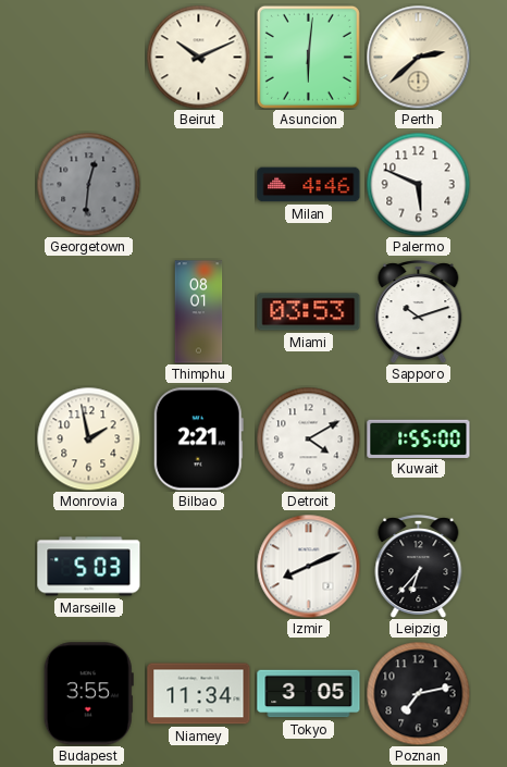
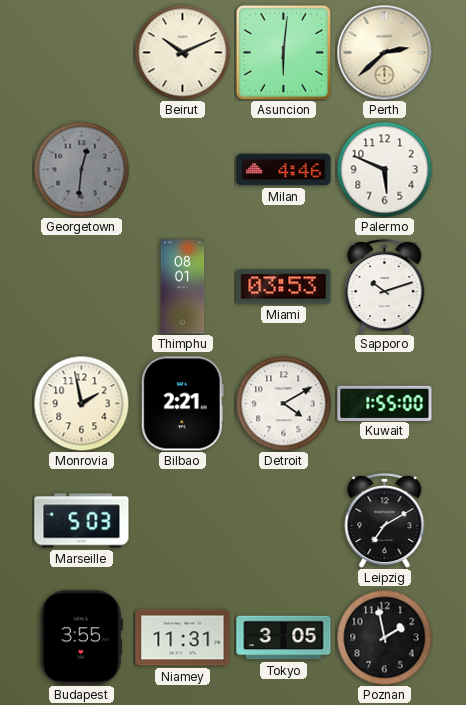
Izmir: 8:11 -> none (308, 566)
Leipzig: 6:37 -> 7:10 (385, 521)
Niamey: 11:34 -> 11:31 (183, 638)
Poznan: 7:13 -> 1:58 (384, 637)
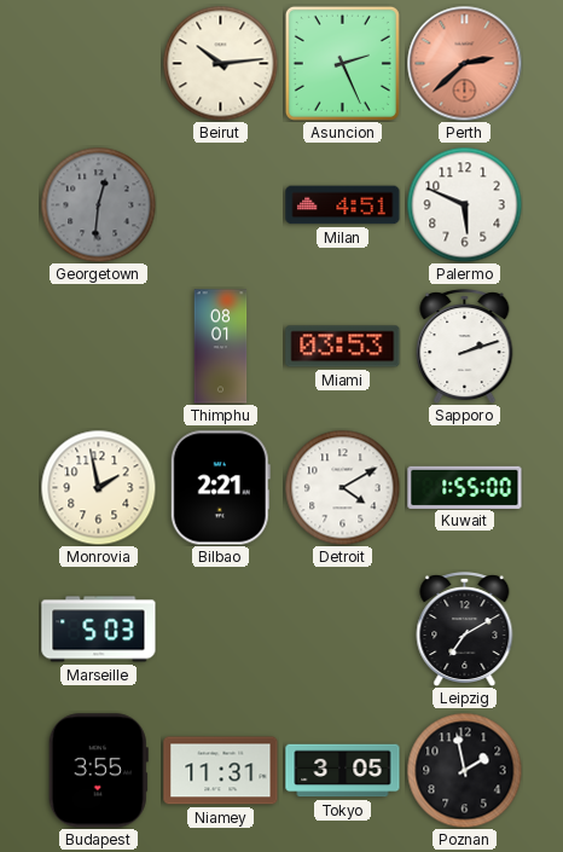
Beirut: 10:11 -> 10:14 (220, 63)
Asuncion: 6:01 -> 2:26 (342, 63)
Perth dial: cream -> salmon (464, 63)
Milan: 4:46 -> 4:51 (343, 205)
Sapporo: 10:12 -> 2:12 (465, 347)
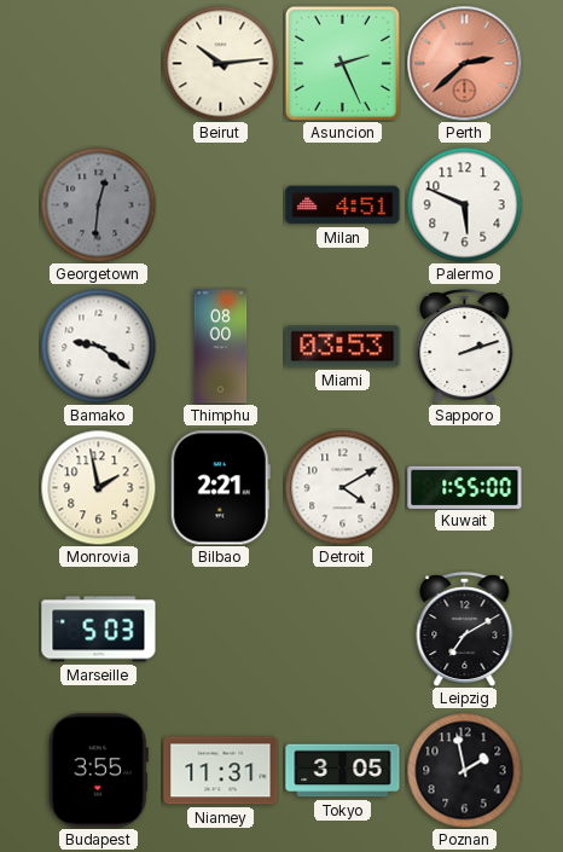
Bamako: none -> 9:21 (98, 346)
Thimphu: 08:01 -> 08:00 (221, 347)
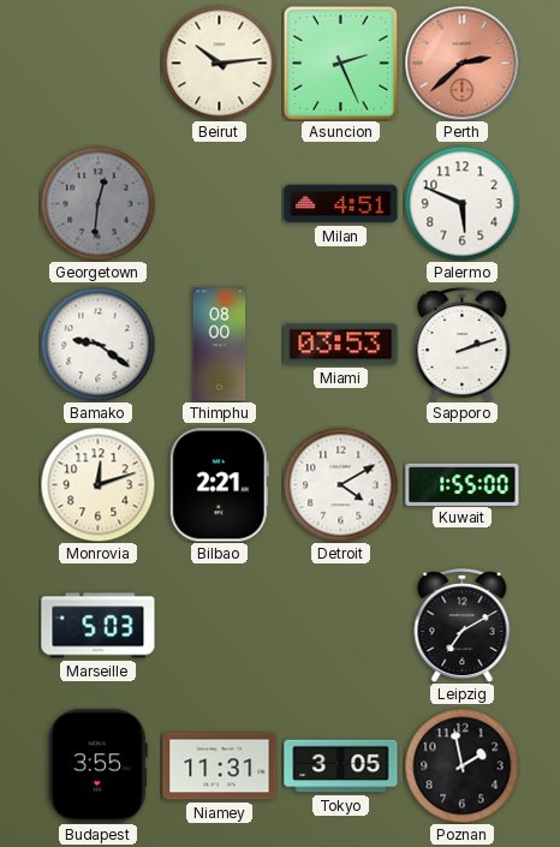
Monrovia: 1:58 -> 12:12 (97, 484)
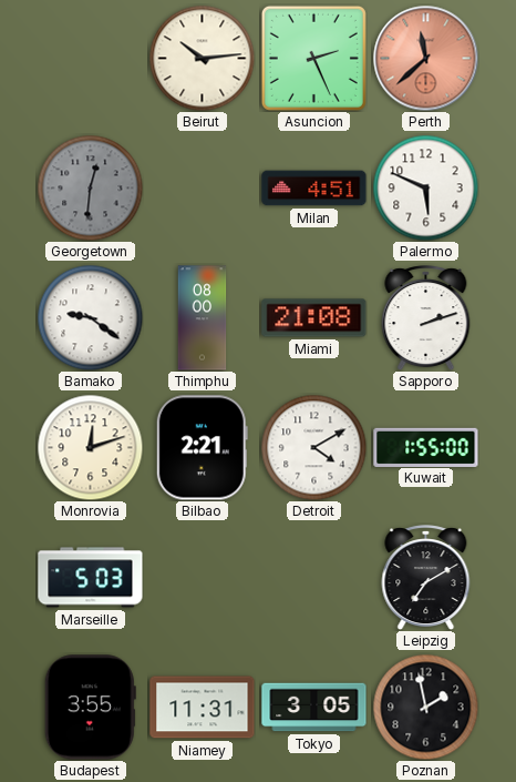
Perth: 2:38 -> 11:38 (425, 58)
Miami: 03:53 -> 21:08 (314, 318)
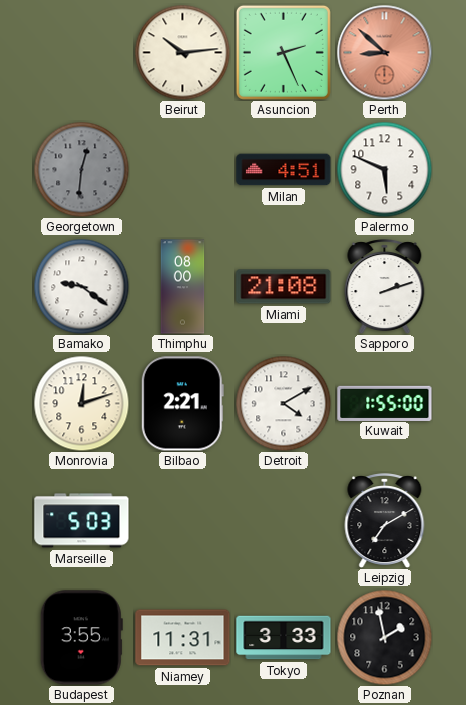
Perth: 11:38 -> 8:52 (384, 52)
Tokyo: 3:05 -> 3:33 (284, 638)
